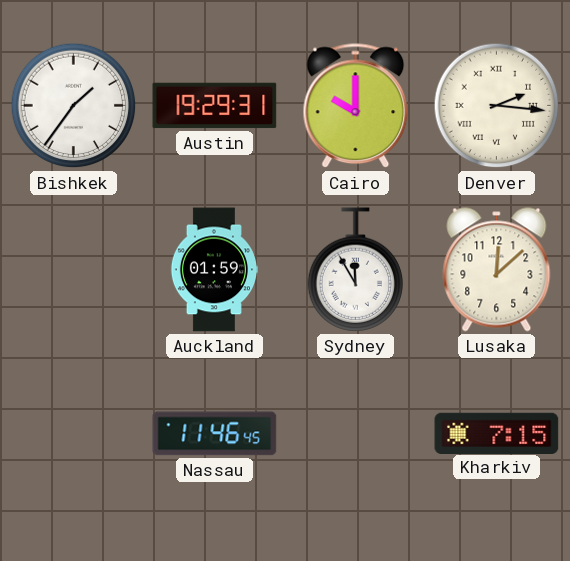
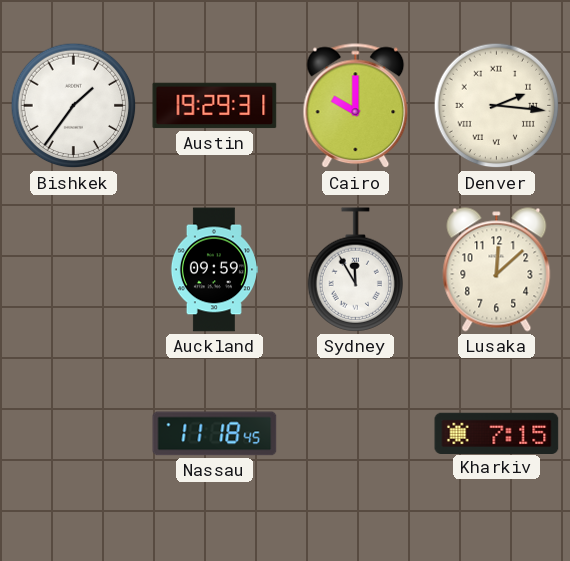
Auckland: 01:59 -> 09:59 (213, 270)
Nassau: 11:46 -> 11:18 (215, 434)
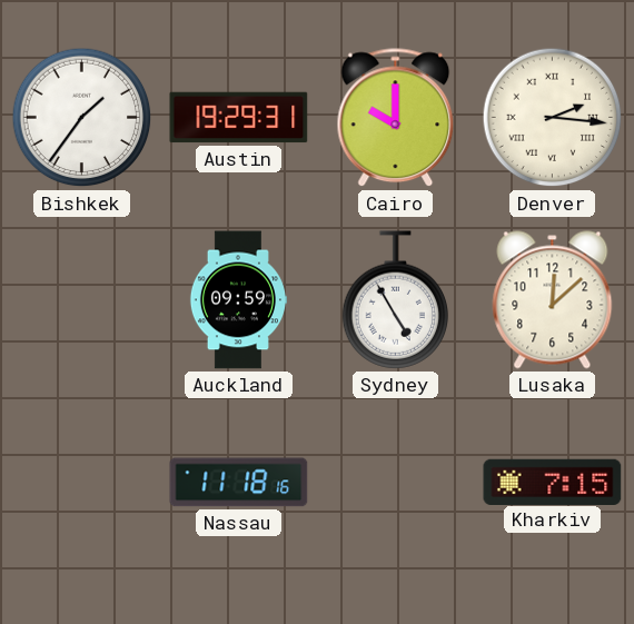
Sydney: 11:55 -> 4:55 (395, 300)
Nassau: 11:18:45 -> 11:18:16 (239, 483)
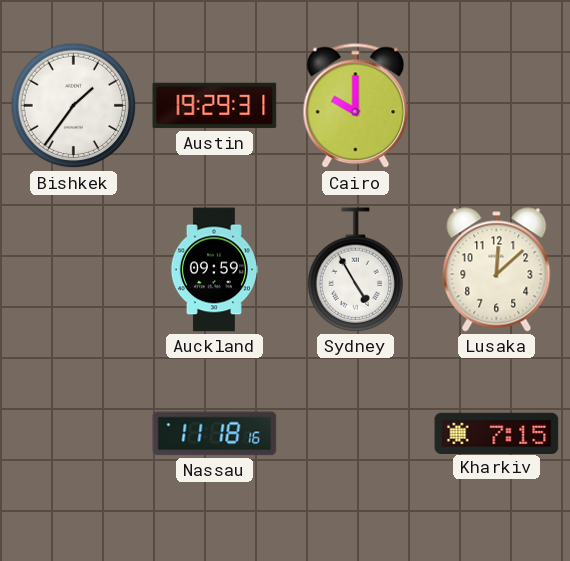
Denver: 2:16 -> none (553, 118)
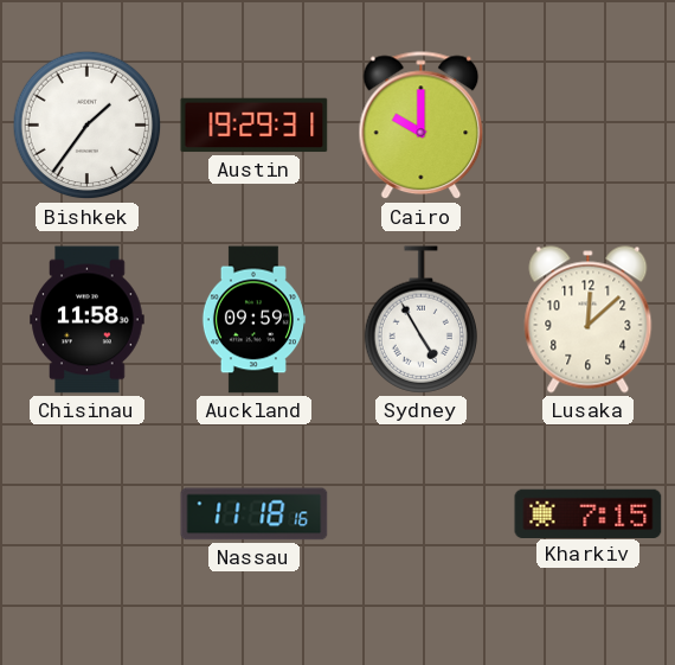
Chisinau: none -> 11:58 (88, 320)
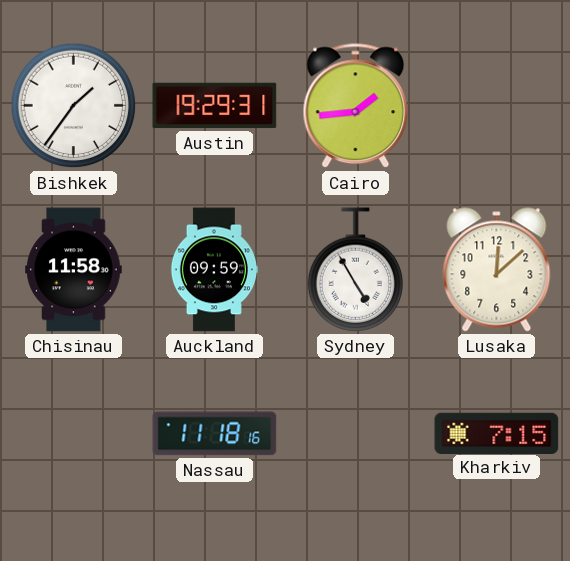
Cairo: 10:00 -> 1:44 (356, 106)
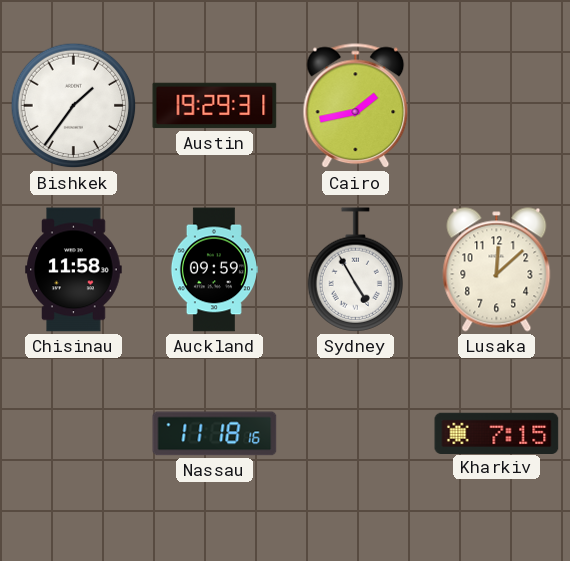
Cairo: 1:44 -> 1:43 (356, 106)
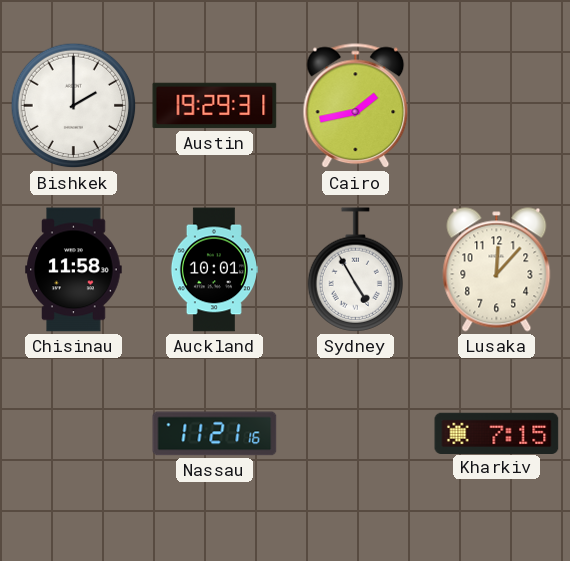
Bishkek: 1:36 -> 2:00 (74, 106)
Auckland: 09:59 -> 10:01 (213, 270)
Lusaka: 12:08 -> 12:07 (497, 270)
Nassau: 11:18 -> 11:21 (215, 434)
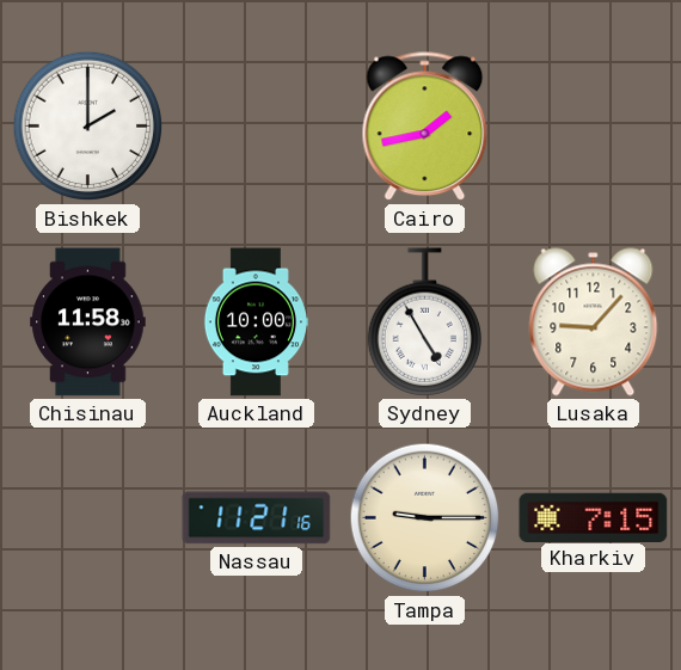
Austin: 19:29 -> none (215, 106)
Auckland: 10:01 -> 10:00 (254, 322)
Lusaka: 12:07 -> 9:07 (594, 322)
Tampa: none -> 9:15 (425, 518)
